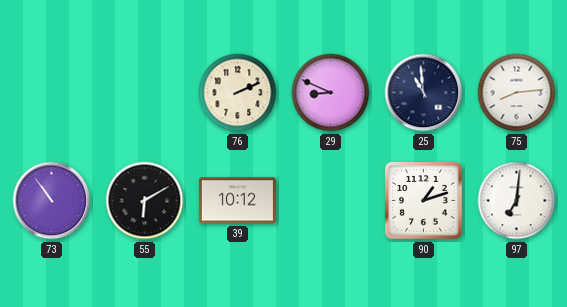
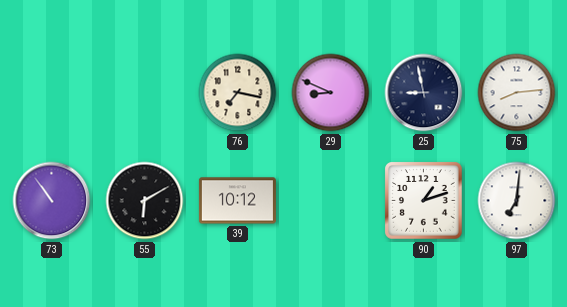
76: 2:11 -> 7:17 (238, 93)
25: 10:59 -> 8:58 (424, 93)
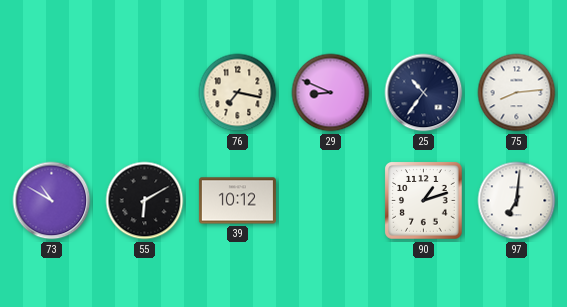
25: 8:58 -> 10:36 (424, 93)
73: 10:54 -> 10:50 (52, 201)
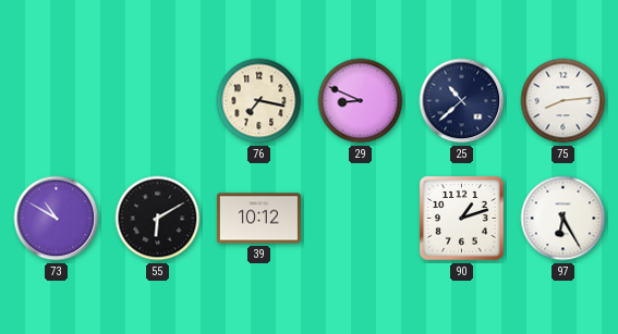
25: 10:36 -> 10:38 (462, 101)
97: 7:01 -> 6:25 (564, 219)
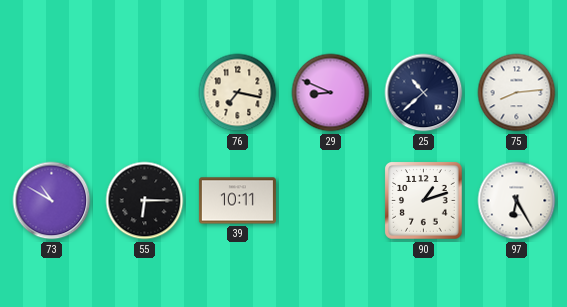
55: 6:10 -> 6:15 (145, 201)
39: 10:12 -> 10:11 (237, 201)
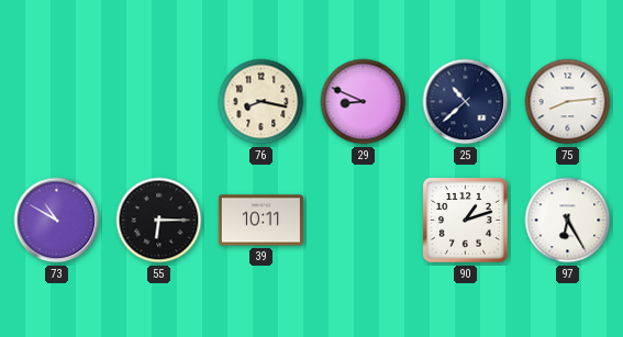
76: 7:17 -> 8:17 (262, 102)
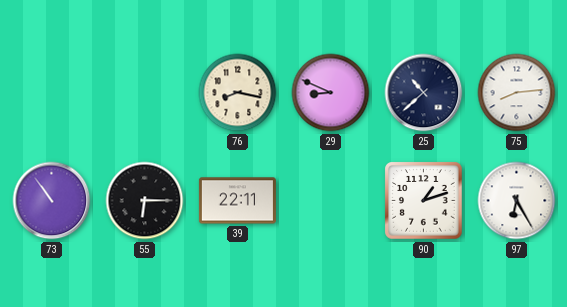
73: 10:50 -> 10:54 (52, 201)
39: 10:11 -> 22:11 (237, 201)
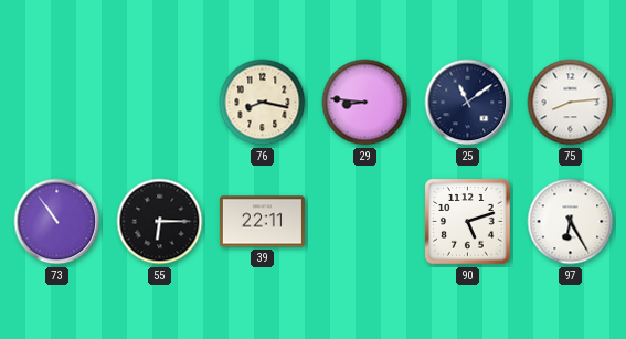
29: 8:49 -> 8:46 (365, 103)
25: 10:38 -> 11:09 (468, 103)
90: 1:12 -> 5:12 (468, 222)
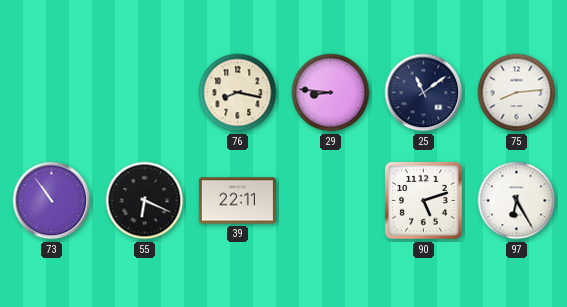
55: 6:15 -> 6:19 (145, 201)
